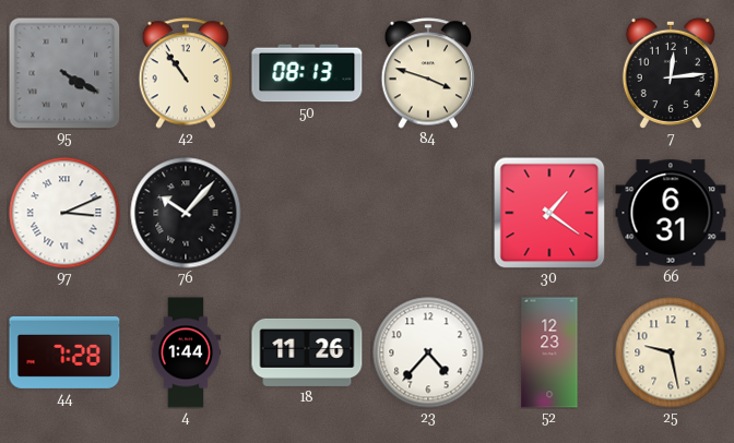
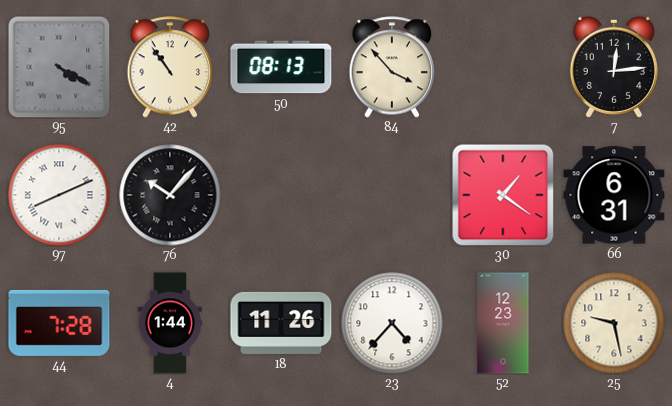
84: 3:48 -> 3:53 (392, 67)
97: 3:11 -> 8:11 (59, 195)
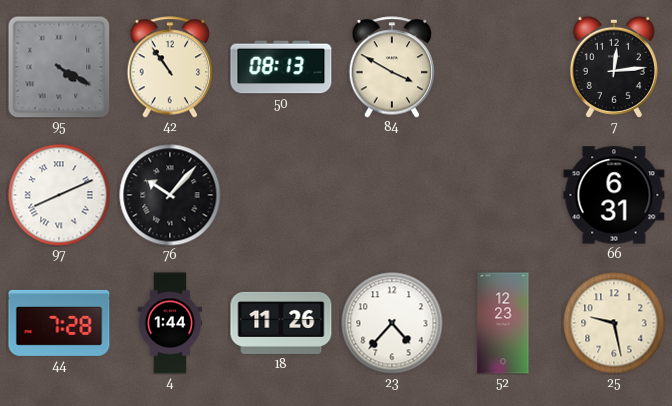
84: 3:53 -> 3:50 (392, 67)
30: 1:21 -> none (503, 195)
